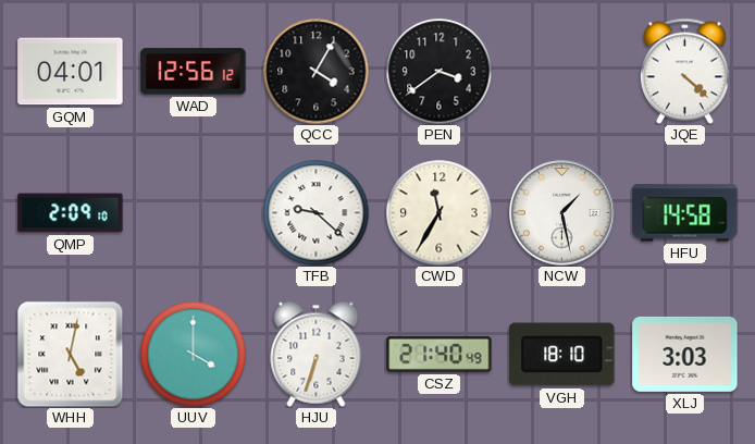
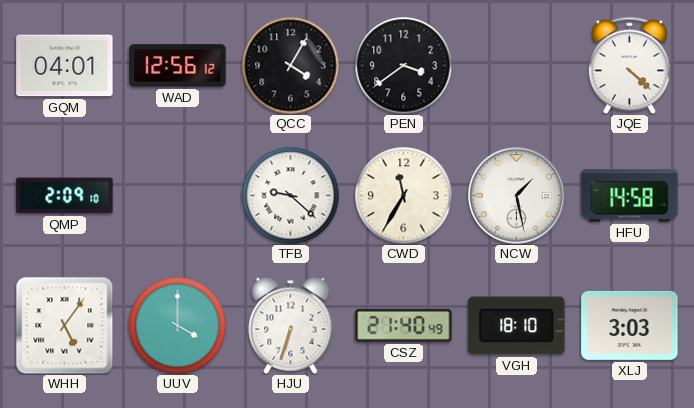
WHH: 5:02 -> 5:06 (64, 325)
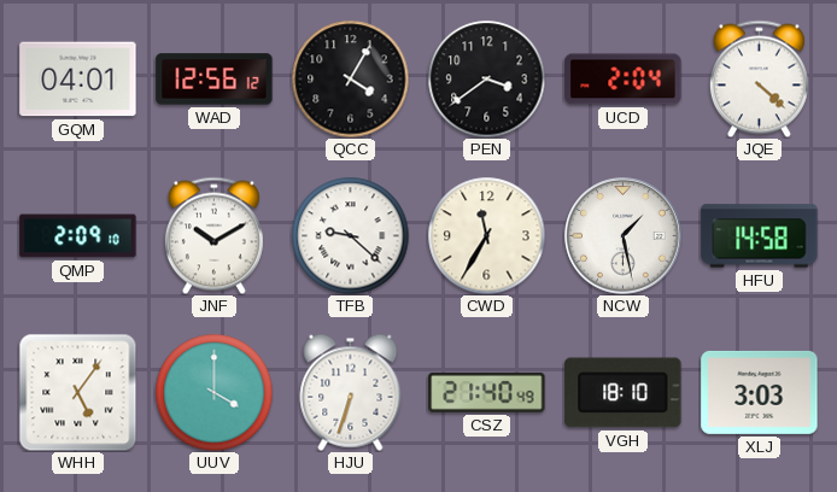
UCD: none -> 2:04 (624, 80)
JNF: none -> 10:10 (213, 235)
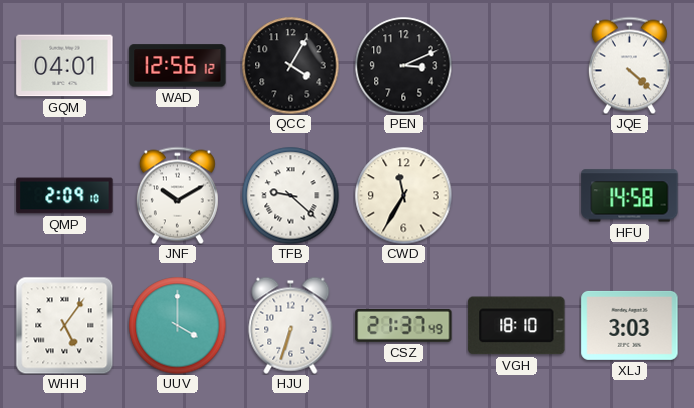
PEN: 3:39 -> 3:11 (403, 65)
UCD: 2:04 -> none (624, 80)
NCW: 1:28 -> none (624, 236)
CSZ: 21:40 -> 21:37 (404, 325)
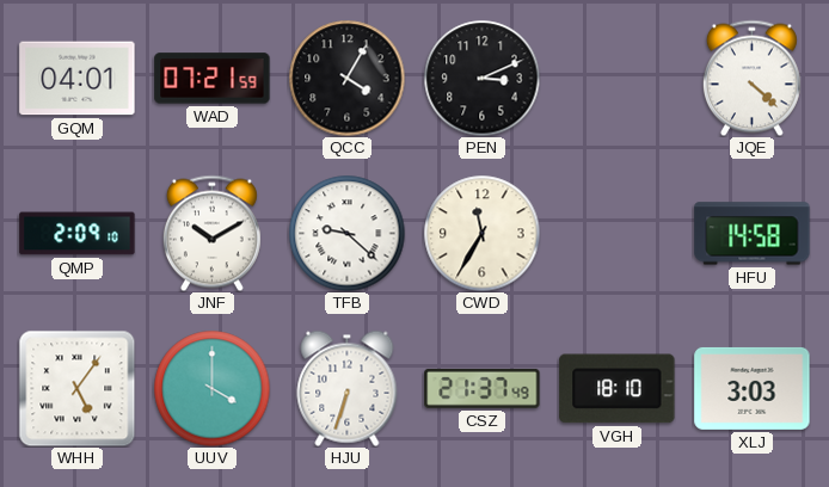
WAD: 12:56 -> 07:21 (213, 79)
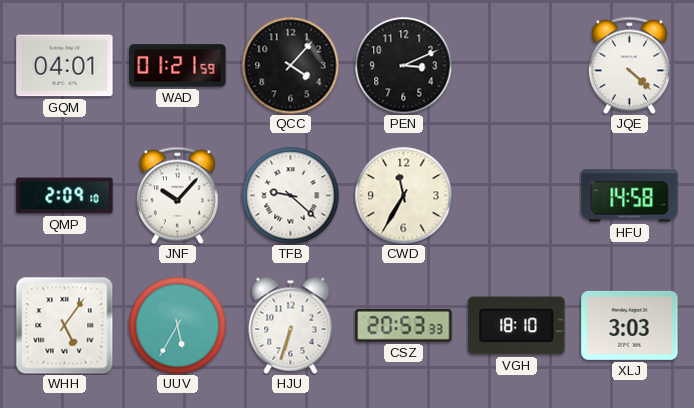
WAD: 07:21 -> 01:21 (178, 66)
QCC: 4:05 -> 4:07 (290, 65)
JNF: 10:10 -> 10:07 (177, 195)
UUV: 4:00 -> 5:35 (177, 325)
CSZ: 21:37 -> 20:53 (404, 325)
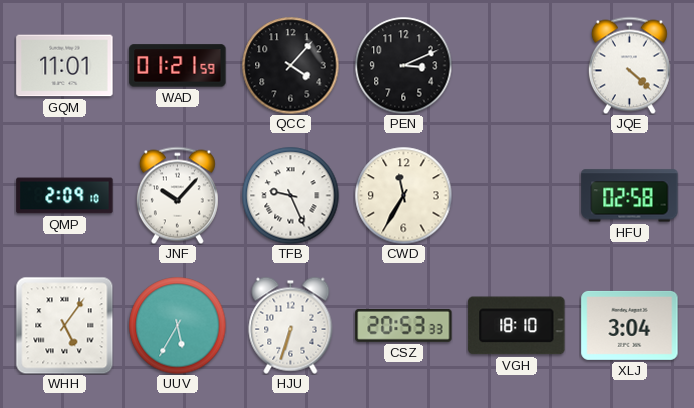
GQM: 04:01 -> 11:01 (65, 66)
TFB: 9:22 -> 9:26 (290, 195)
HFU: 14:58 -> 02:58 (630, 196)
XLJ: 3:03 -> 3:04 (630, 325)
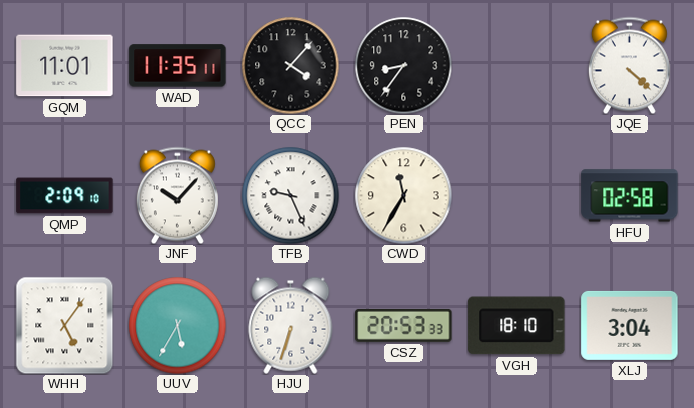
WAD: 01:21 -> 11:35 (178, 66)
PEN: 3:11 -> 8:36 (403, 65)
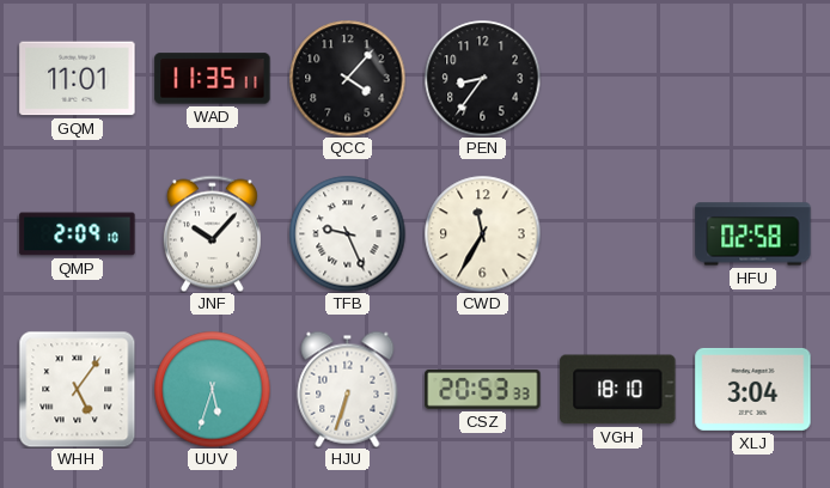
JQE: 4:22 -> none (629, 65)
UUV: 5:35 -> 5:33 (212, 389)
